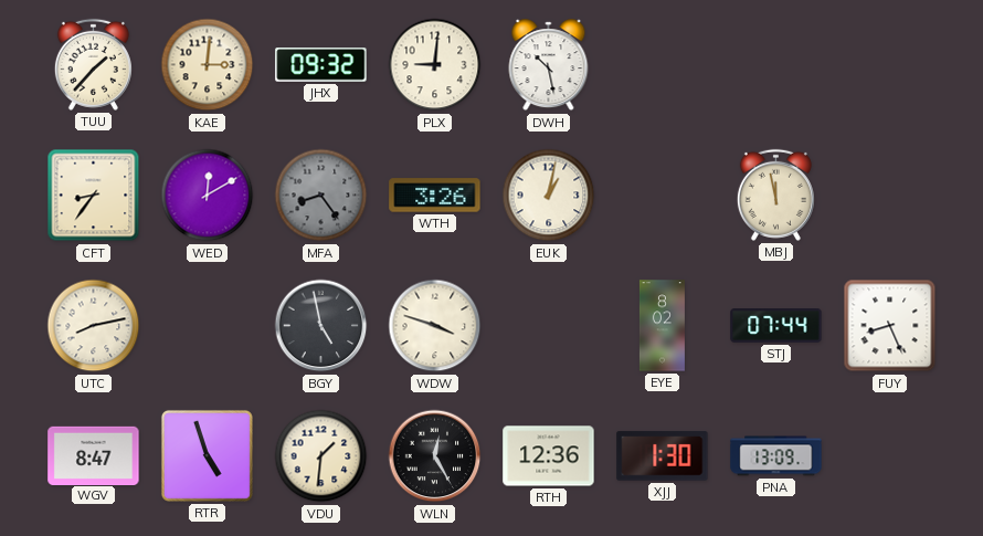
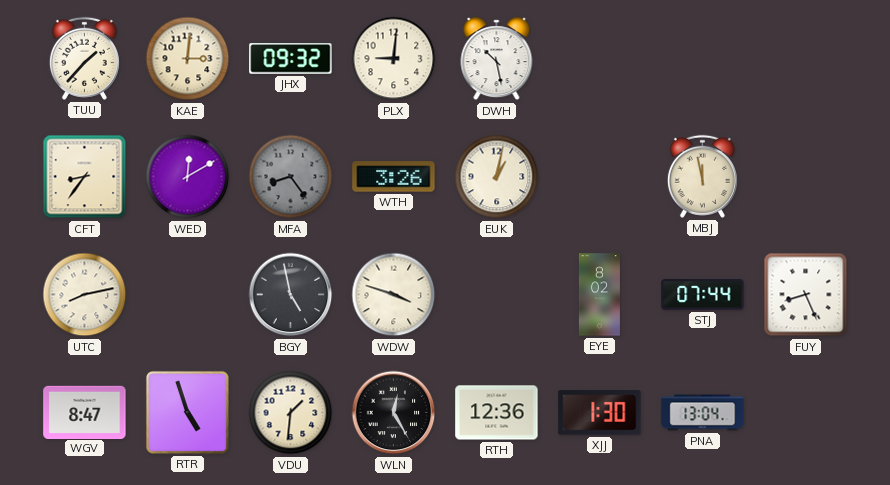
PNA: 13:09 -> 13:04 (703, 413)
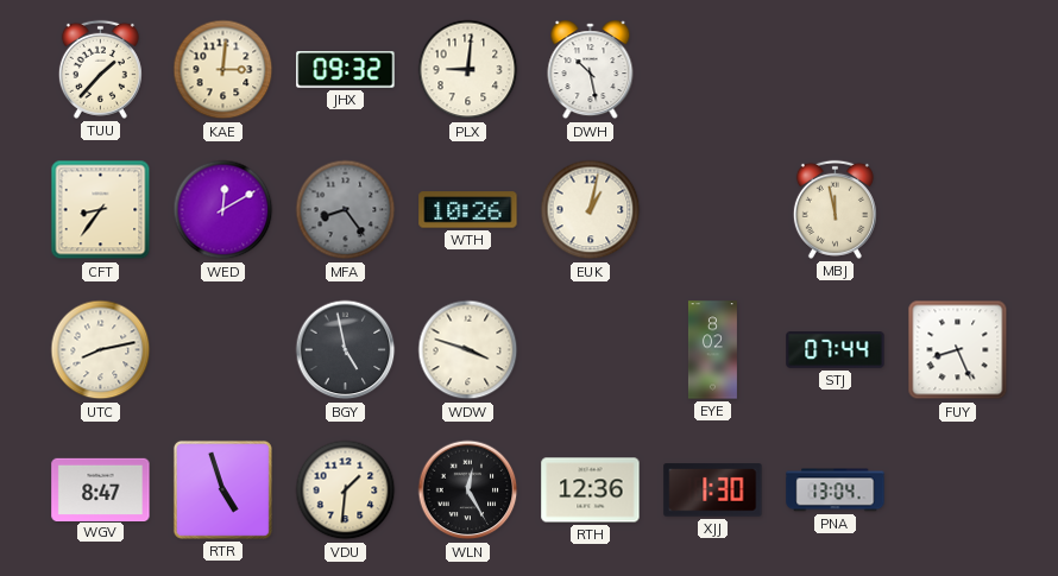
WTH: 3:26 -> 10:26 (468, 210)
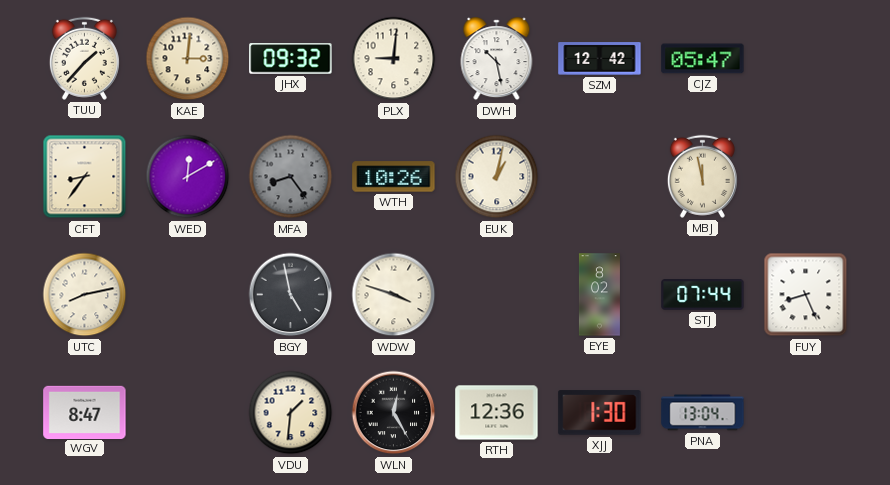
SZM: none -> 12:42 (600, 59)
CJZ: none -> 05:47 (703, 59)
RTR: 4:57 -> none (222, 489)
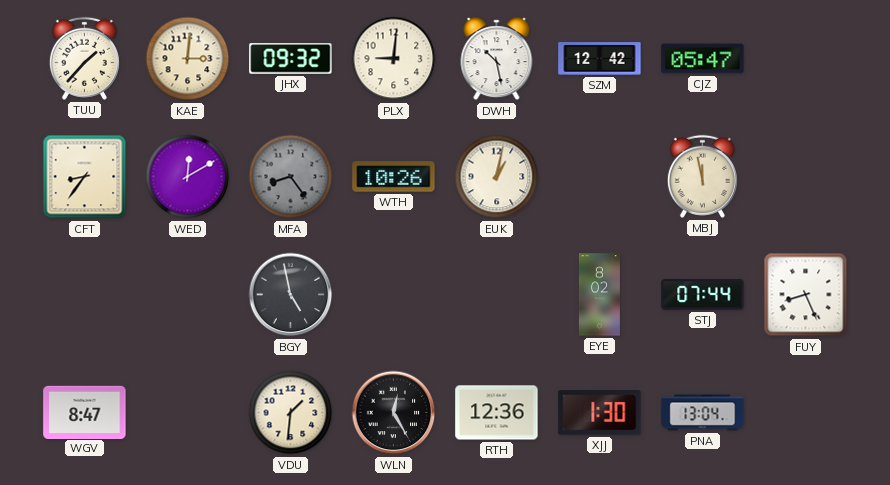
UTC: 8:13 -> none (85, 295)
WDW: 3:48 -> none (394, 295)
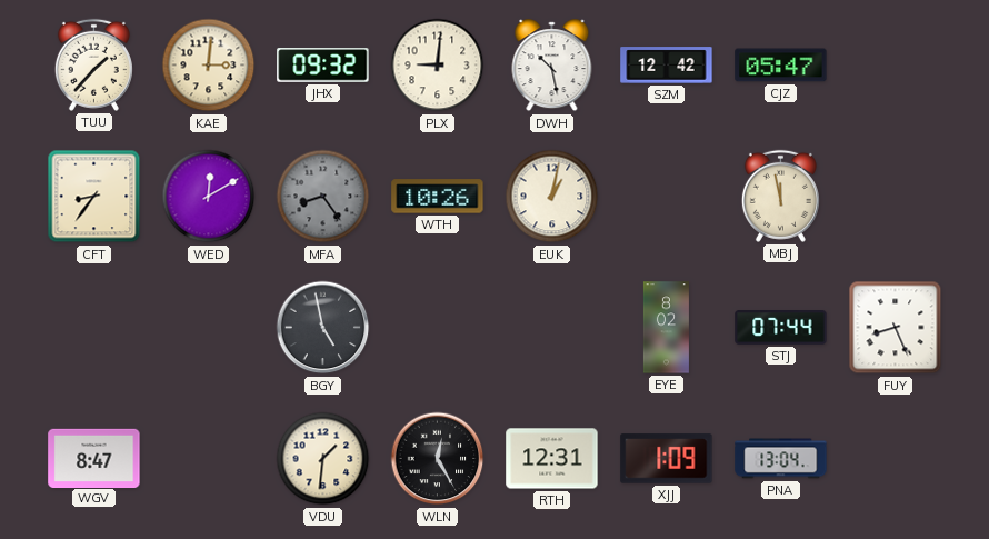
RTH: 12:36 -> 12:31 (552, 459)
XJJ: 1:30 -> 1:09 (667, 459)
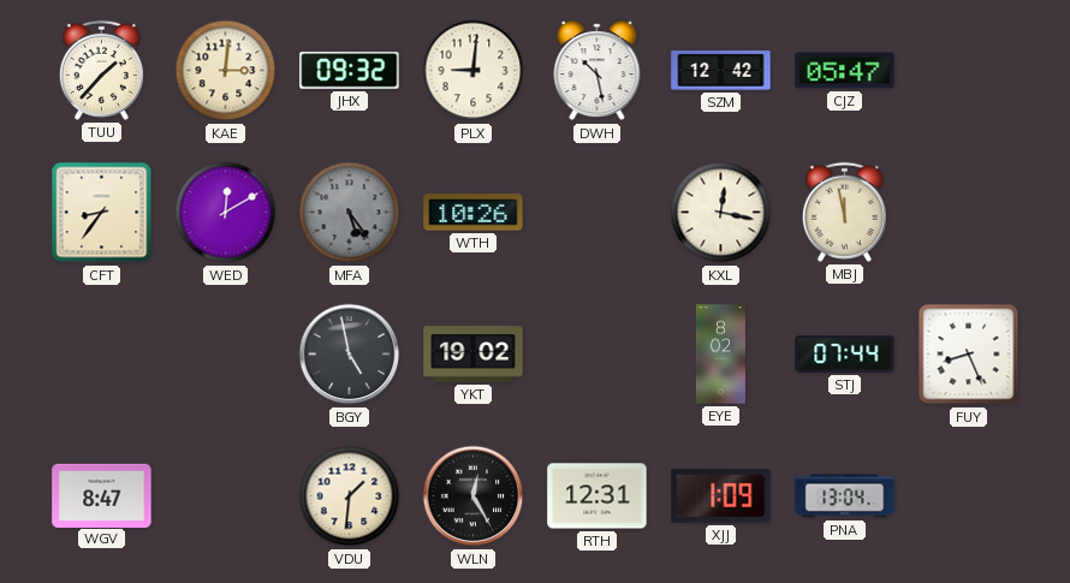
MFA: 8:24 -> 5:24 (350, 213)
EUK: 1:02 -> none (552, 197)
KXL: none -> 12:17 (721, 213)
YKT: none -> 19:02 (474, 355)
